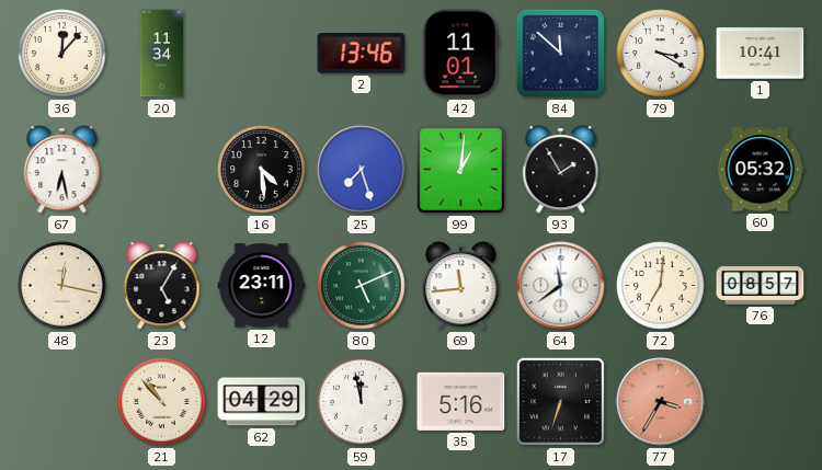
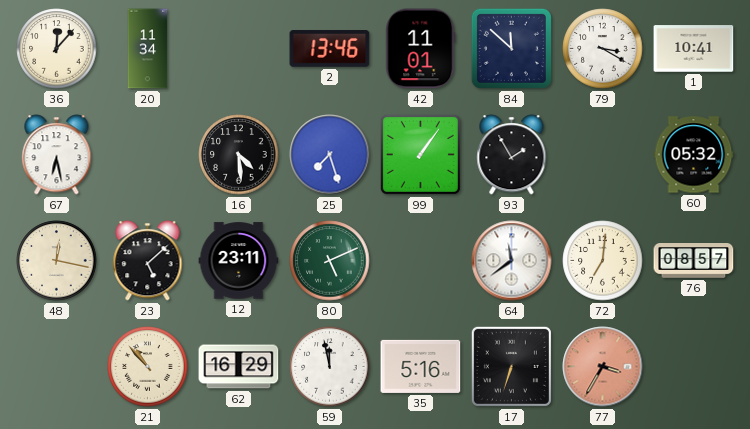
99: 1:01 -> 1:06 (420, 154)
23: 5:05 -> 5:08 (148, 261)
69: 11:44 -> none (461, 286)
62: 04:29 -> 16:29 (239, 367)
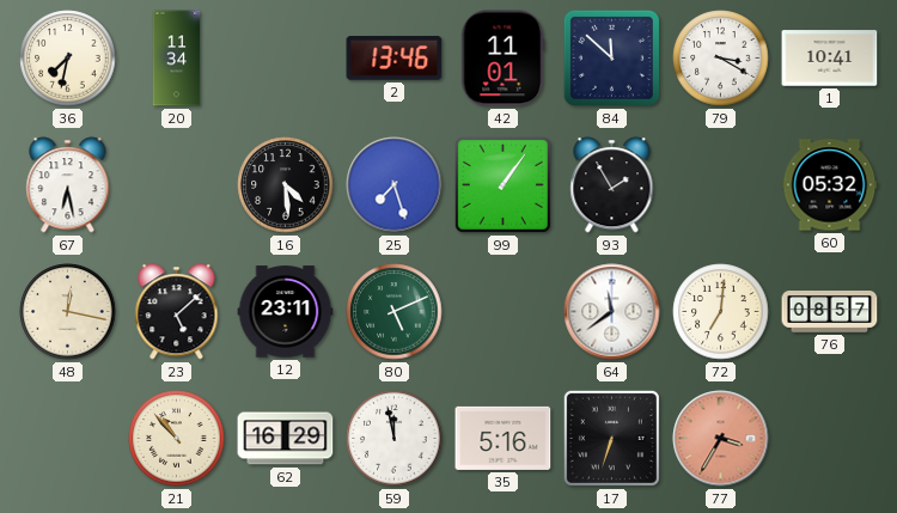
36: 12:07 -> 7:32 (68, 59)
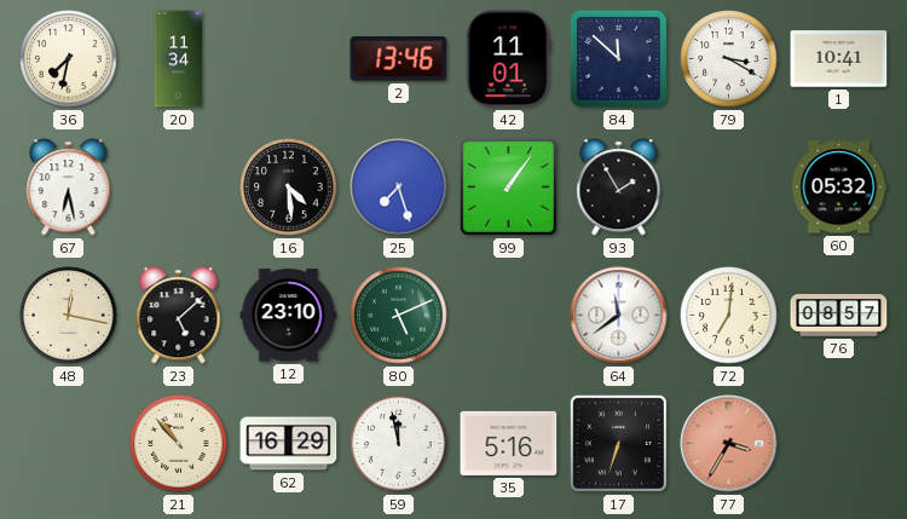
12: 23:11 -> 23:10 (289, 316)
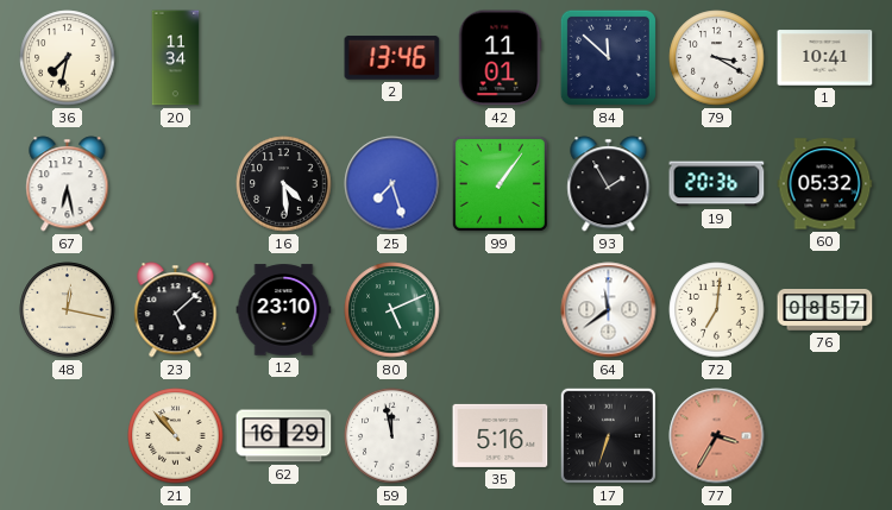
19: none -> 20:36 (717, 184)
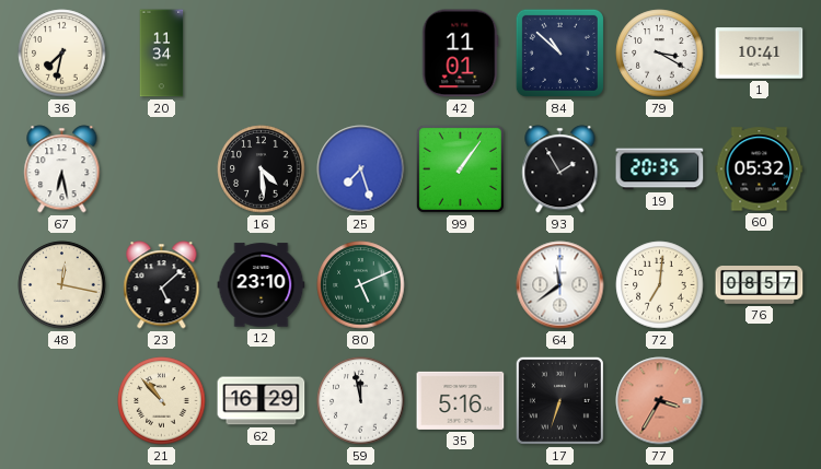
2: 13:46 -> none (392, 58)
84: 11:52 -> 10:52 (559, 52)
19: 20:36 -> 20:35 (660, 169)
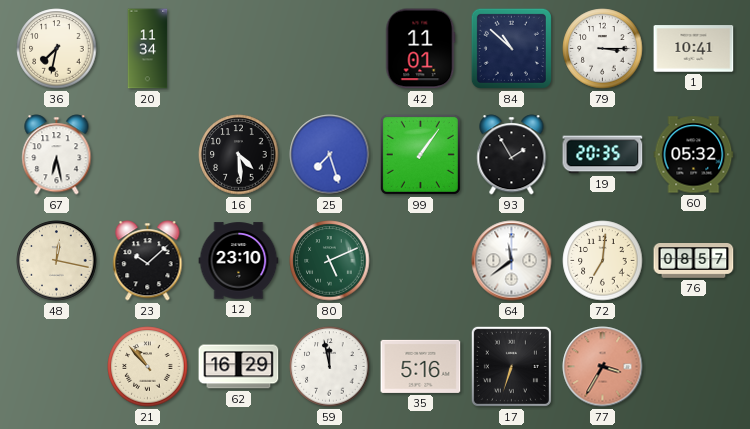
79: 3:20 -> 3:15 (603, 49)
23: 5:08 -> 10:08 (148, 261)
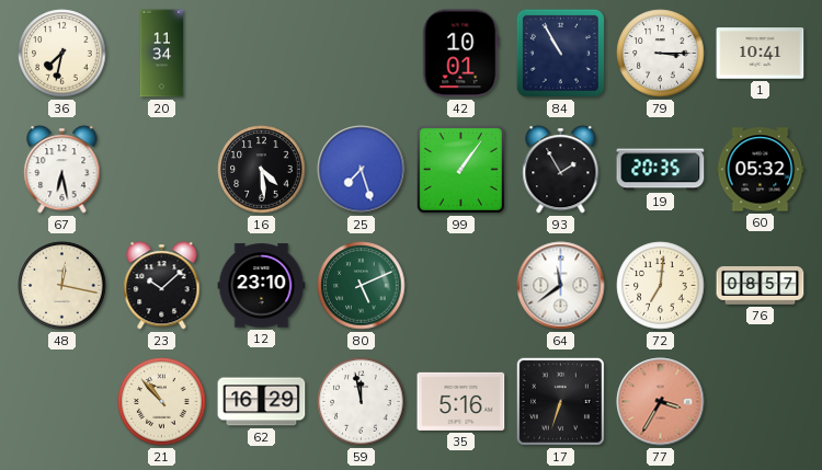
42: 11:01 -> 10:01 (460, 54)
84: 10:52 -> 10:55 (560, 53)
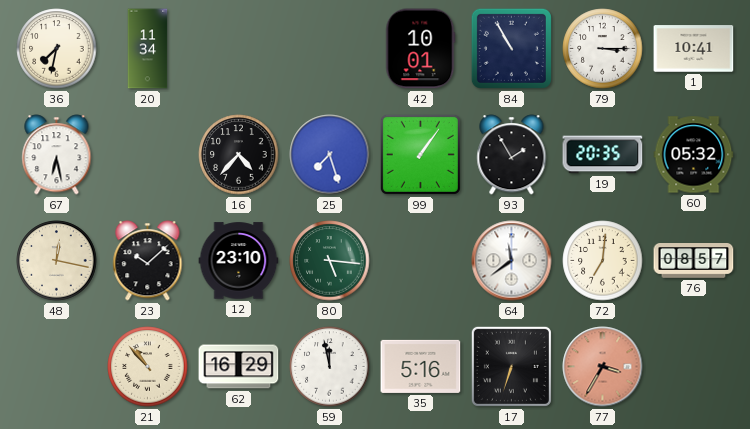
16: 4:29 -> 4:37 (239, 155)
80: 5:11 -> 5:16 (330, 261)
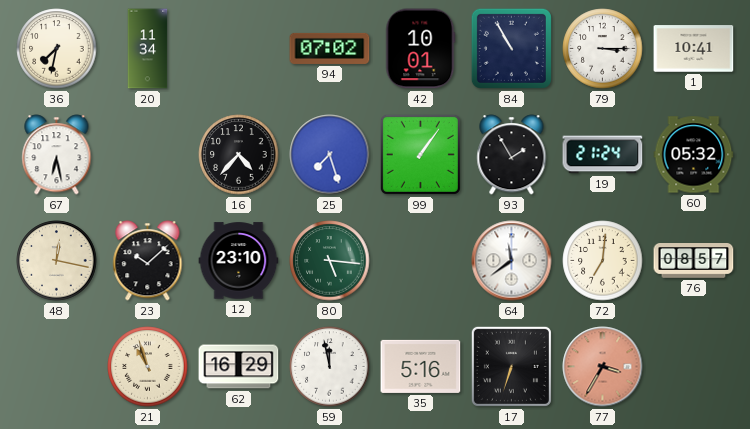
94: none -> 07:02 (330, 48)
19: 20:35 -> 21:24 (603, 155)
21: 10:53 -> 10:57 (148, 367)
